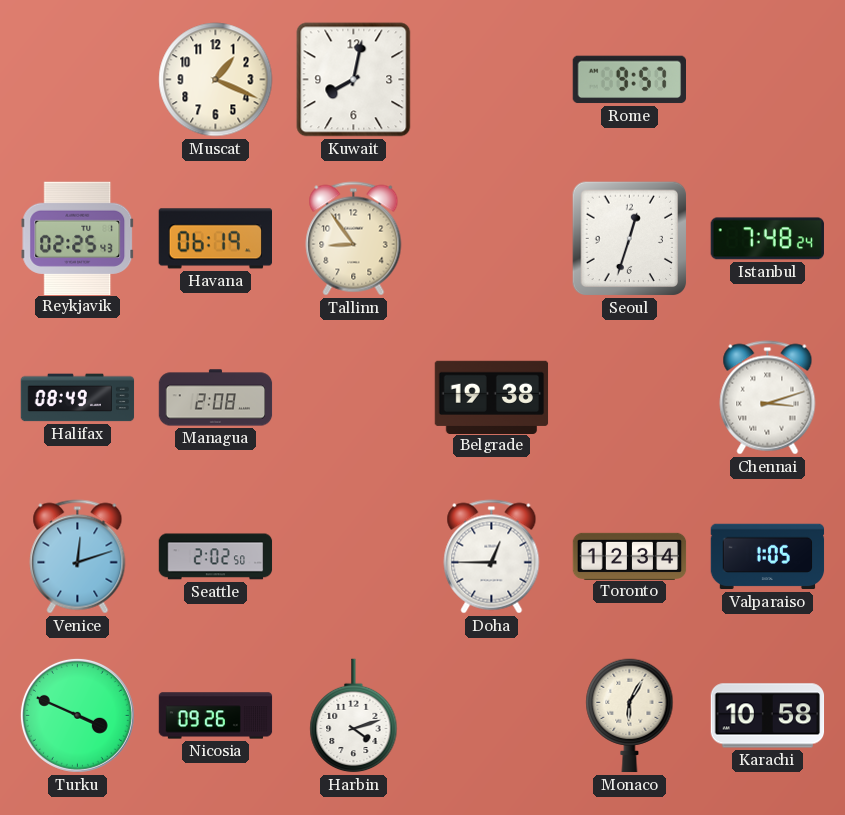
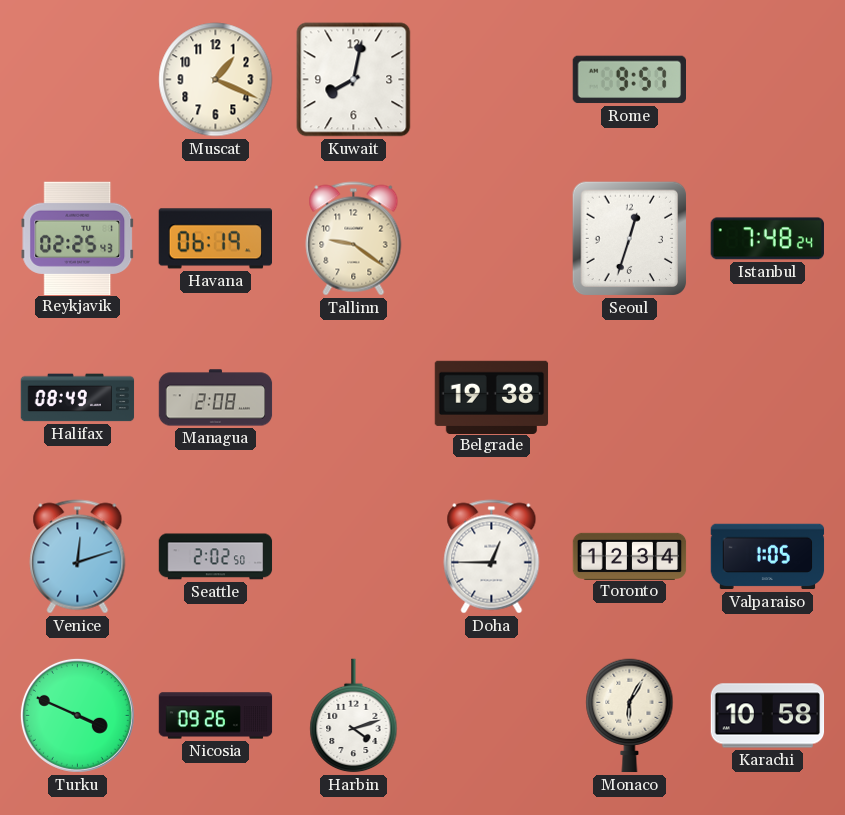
Tallinn: 8:54 -> 9:21 (354, 239)
Chennai: 3:12 -> none (768, 398)
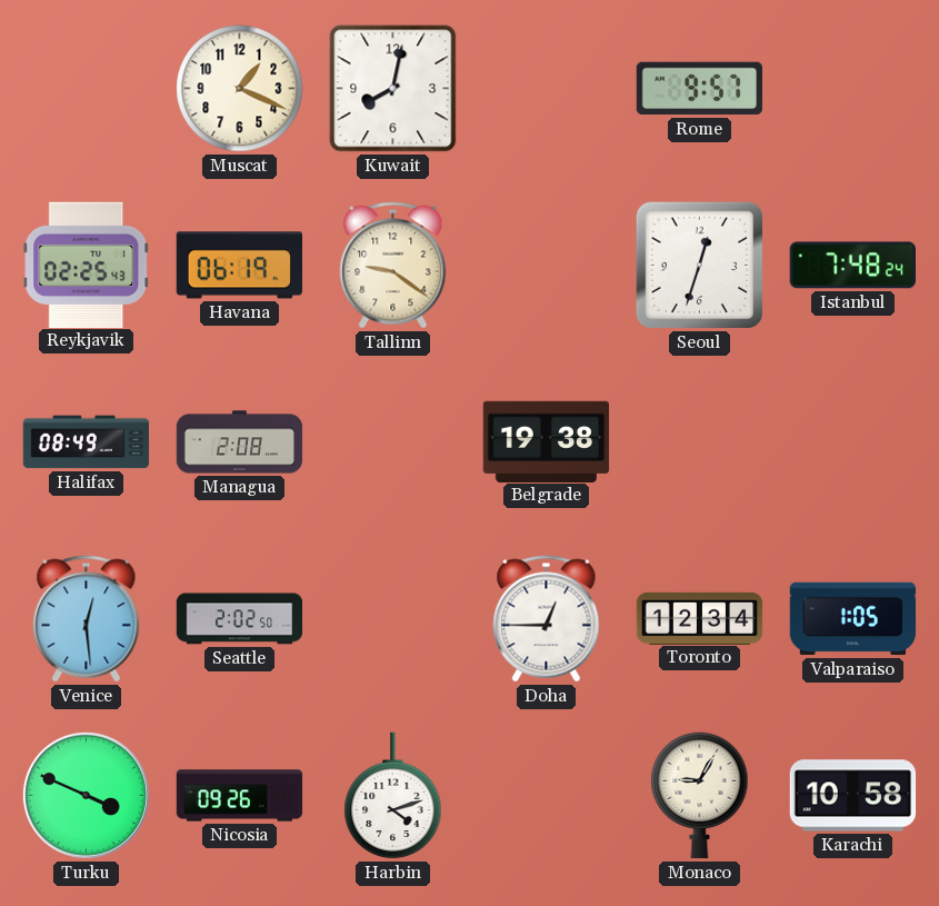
Venice: 12:12 -> 12:29 (87, 619)
Monaco: 6:05 -> 9:05 (700, 796)
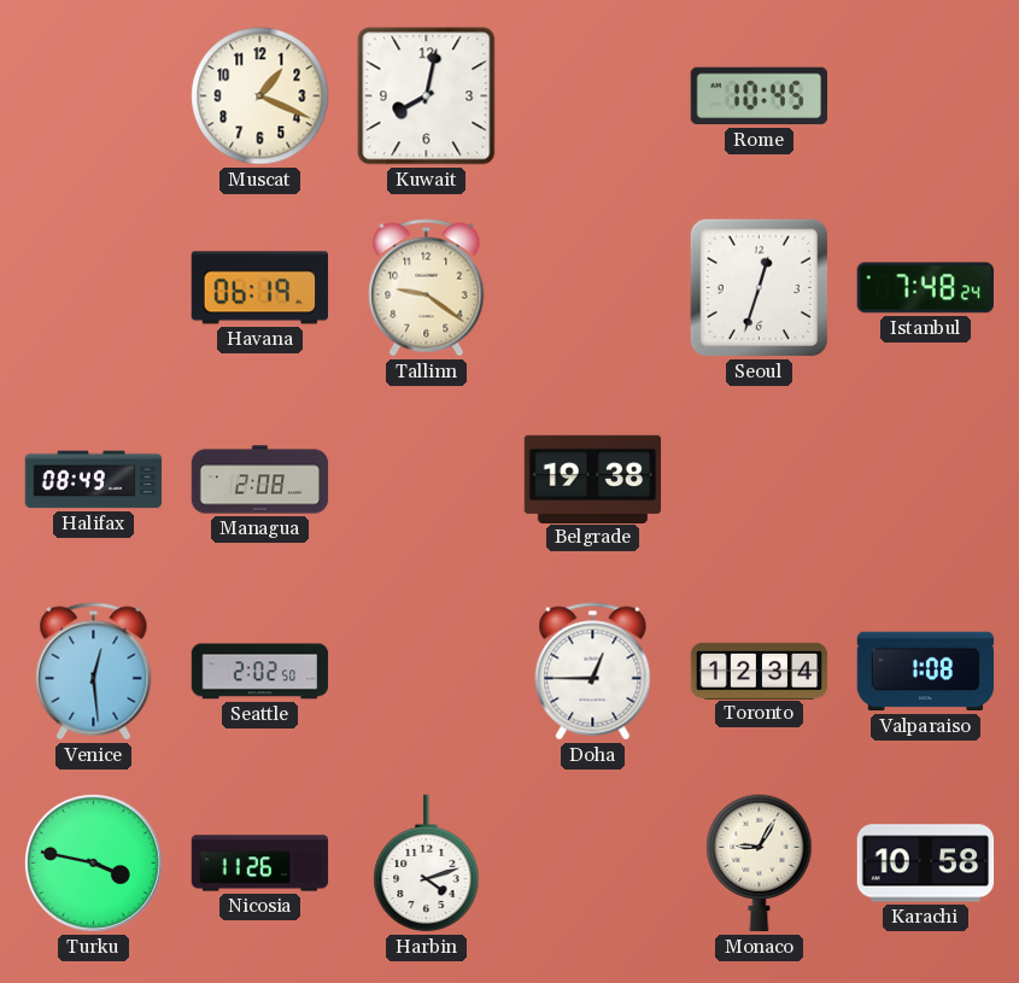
Rome: 9:57 -> 10:45 (759, 96)
Reykjavik: 02:25 -> none (87, 265)
Valparaiso: 1:05 -> 1:08 (926, 672)
Turku: 3:49 -> 3:47 (93, 862)
Nicosia: 09:26 -> 11:26 (260, 864)
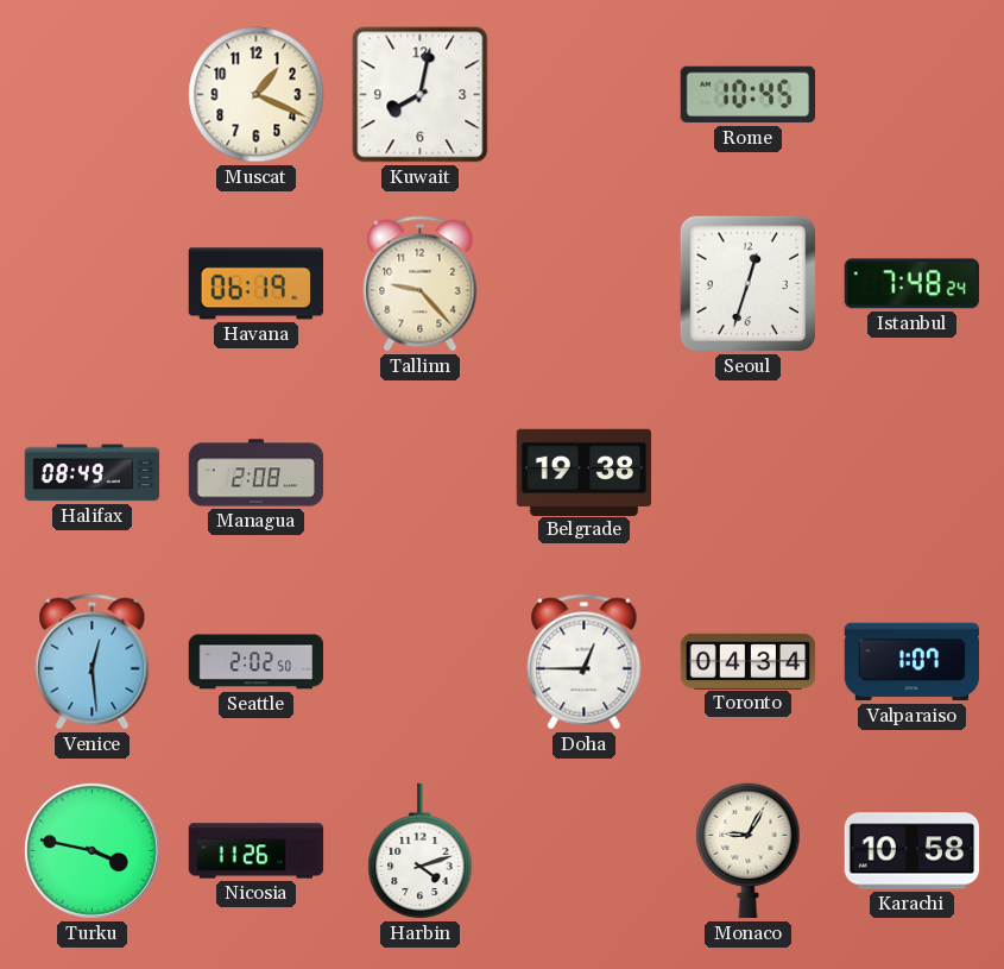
Tallinn: 9:21 -> 9:23 (421, 284)
Toronto: 12:34 -> 04:34 (749, 661)
Valparaiso: 1:08 -> 1:07 (913, 662)
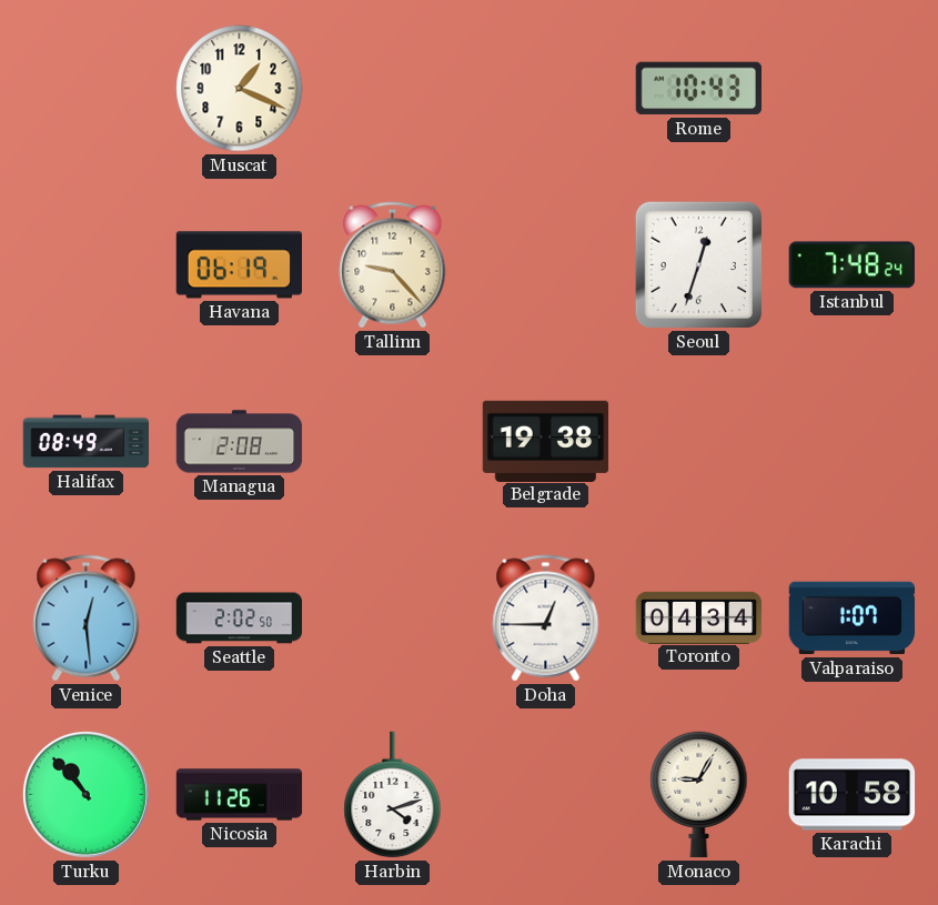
Kuwait: 8:02 -> none (421, 95)
Rome: 10:45 -> 10:43 (698, 89)
Turku: 3:47 -> 10:53 (85, 794)
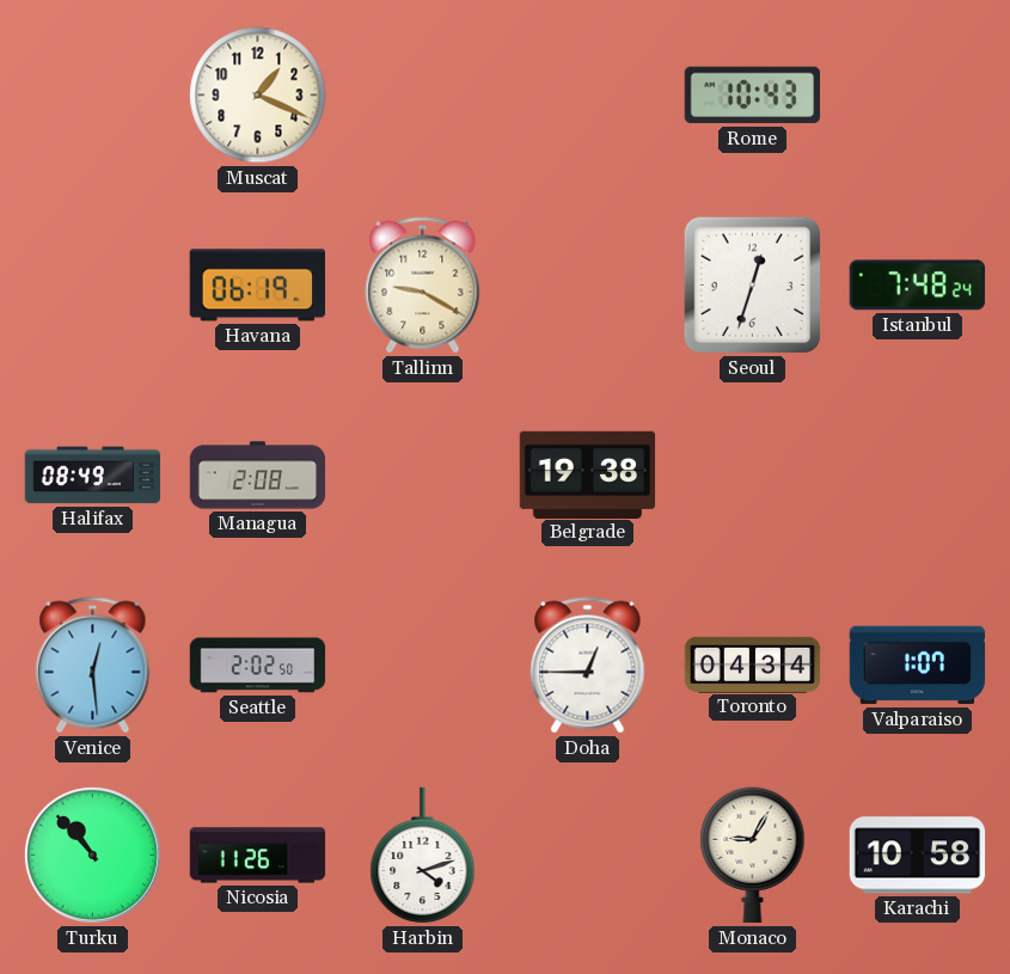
Tallinn: 9:23 -> 9:20 (423, 286)
